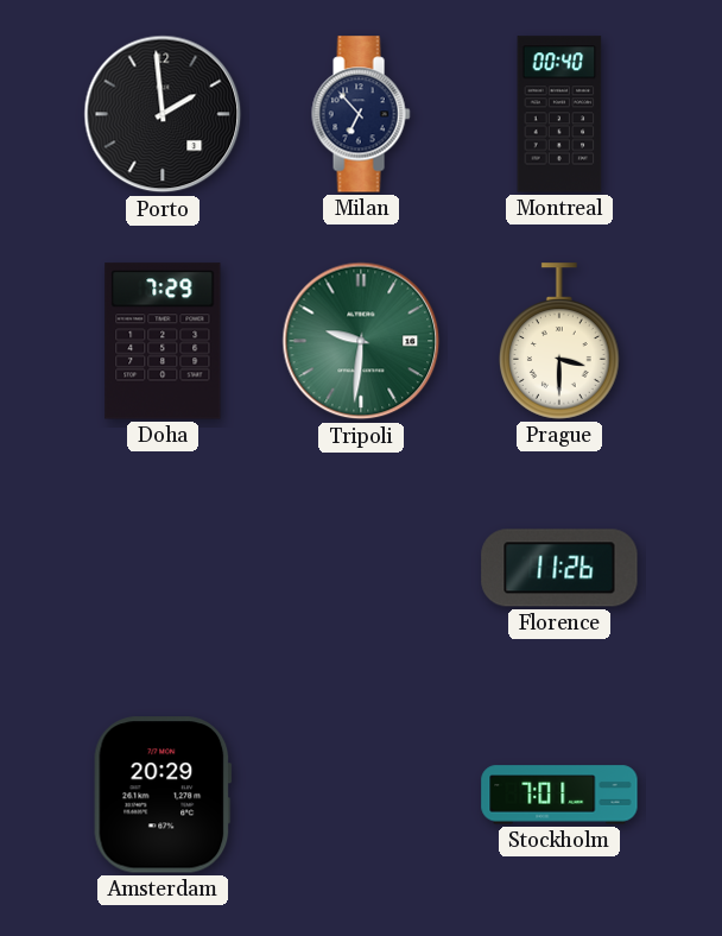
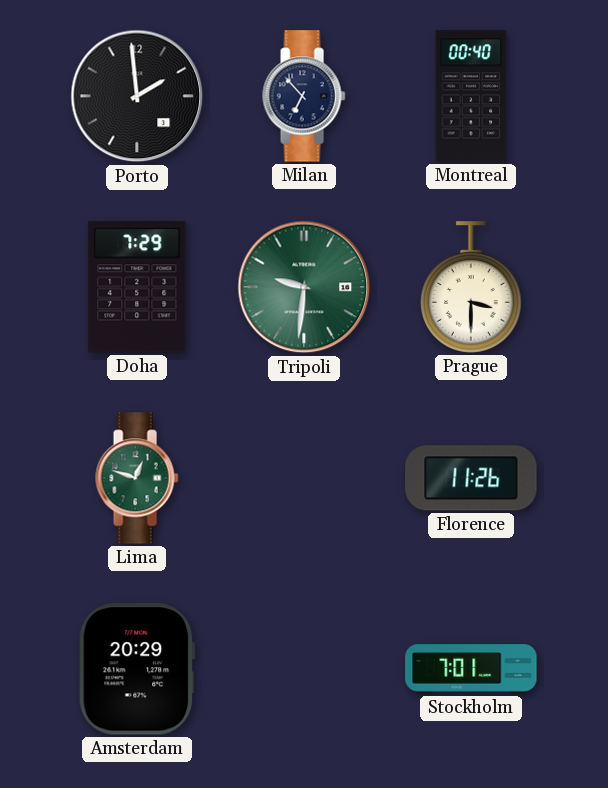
Lima: none -> 12:48 (137, 478)
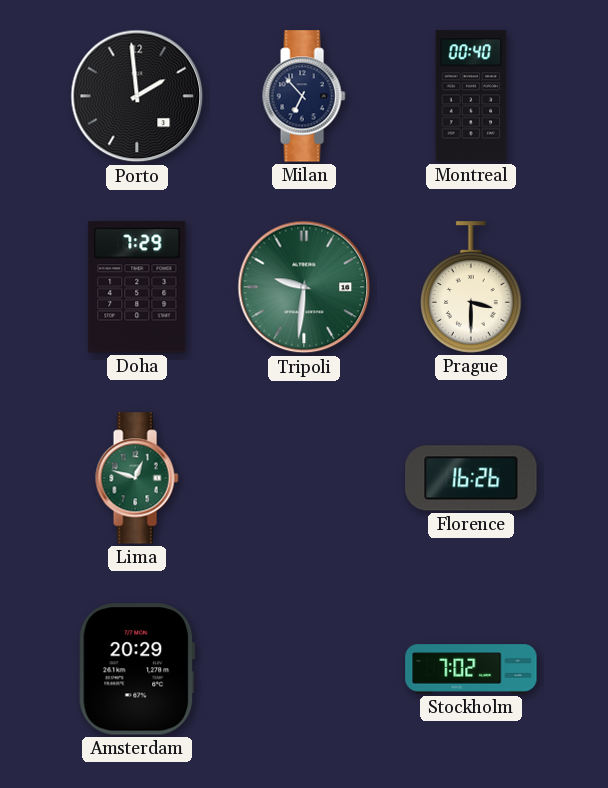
Florence: 11:26 -> 16:26 (471, 478)
Stockholm: 7:01 -> 7:02 (471, 669)
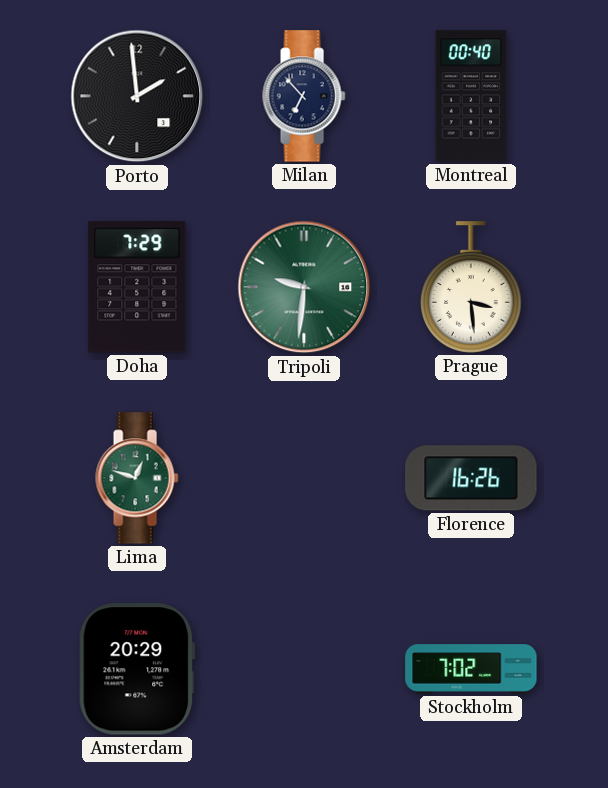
Prague: 3:30 -> 3:29 (472, 287)
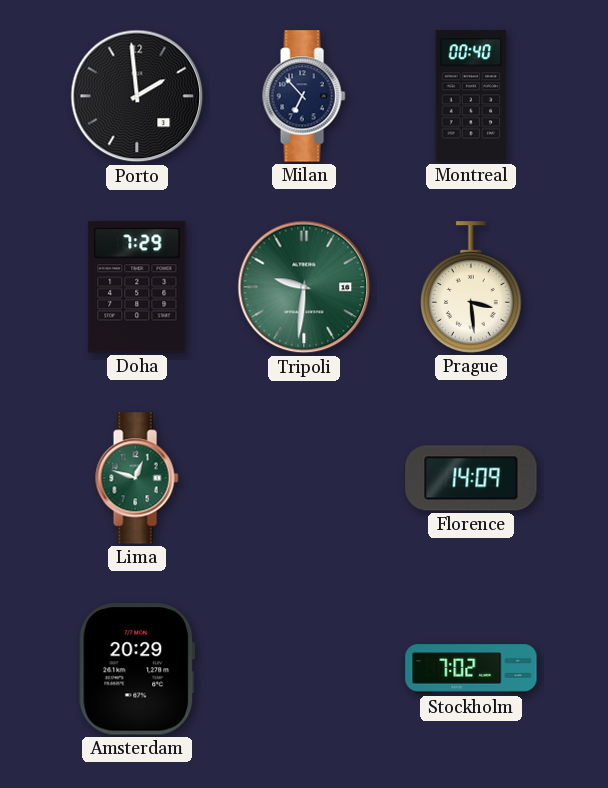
Florence: 16:26 -> 14:09 (471, 478)
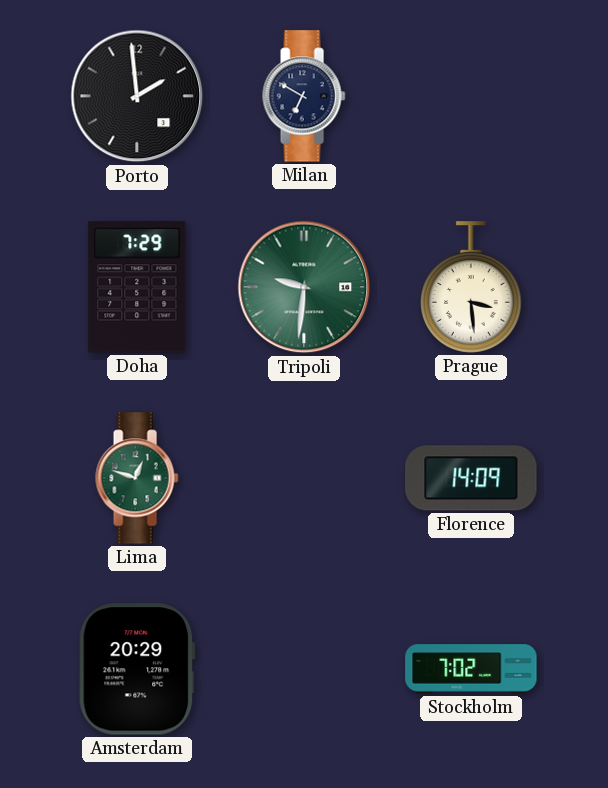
Milan: 6:53 -> 6:50 (304, 96)
Montreal: 00:40 -> none (471, 96)
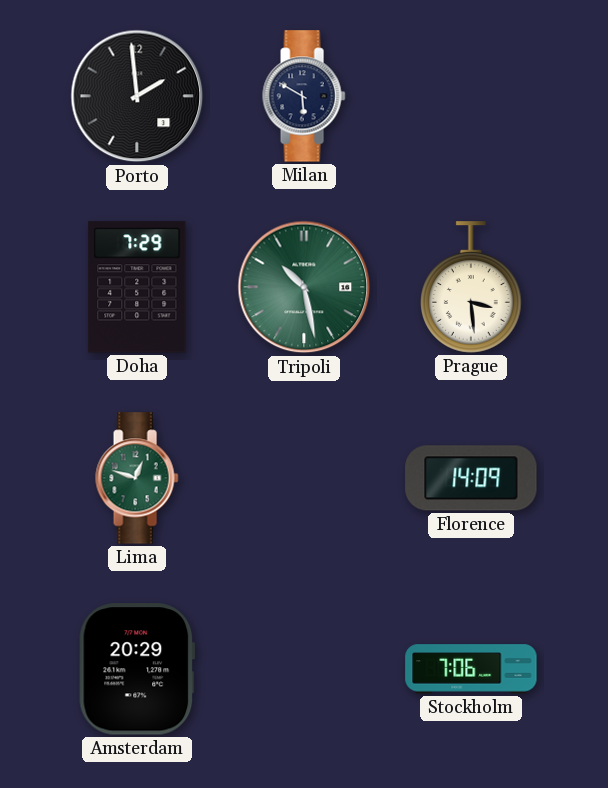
Milan: 6:50 -> 5:50 (304, 96)
Tripoli: 9:31 -> 10:28 (304, 287)
Stockholm: 7:02 -> 7:06 (471, 669)
